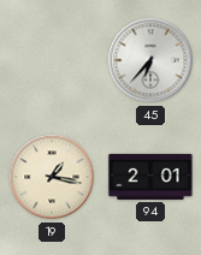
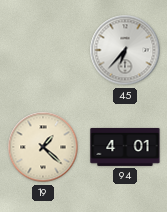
19: 1:17 -> 1:22 (43, 147)
94: 2:01 -> 4:01 (125, 147)
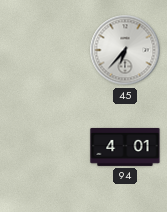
19: 1:22 -> none (43, 147)
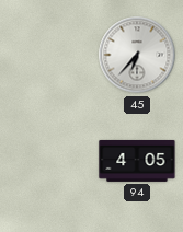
94: 4:01 -> 4:05 (137, 161)
